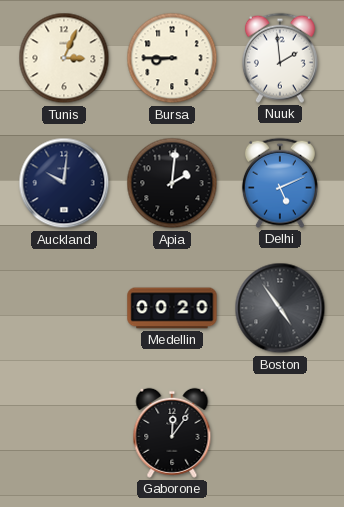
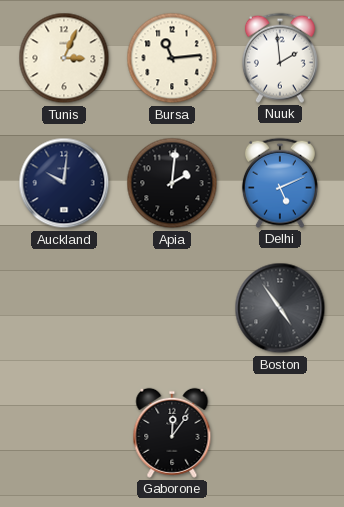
Bursa: 8:45 -> 11:14 (172, 58)
Medellin: 00:20 -> none (172, 308)
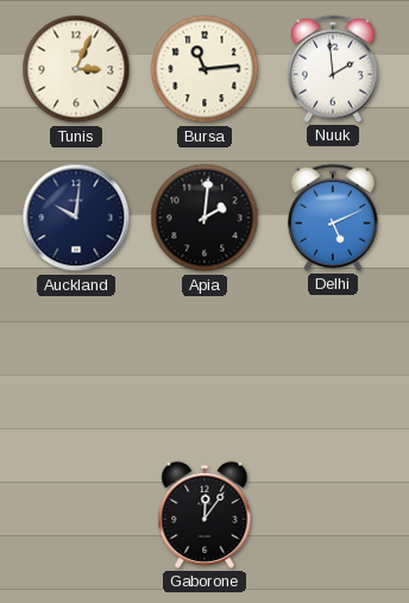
Boston: 4:54 -> none (280, 308)
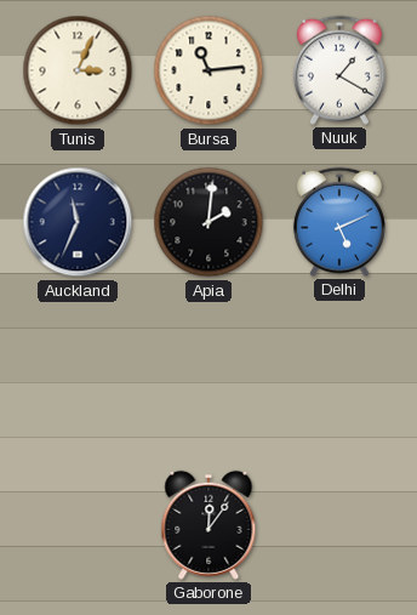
Nuuk: 1:59 -> 1:20 (339, 70)
Auckland: 10:01 -> 11:34 (78, 222)
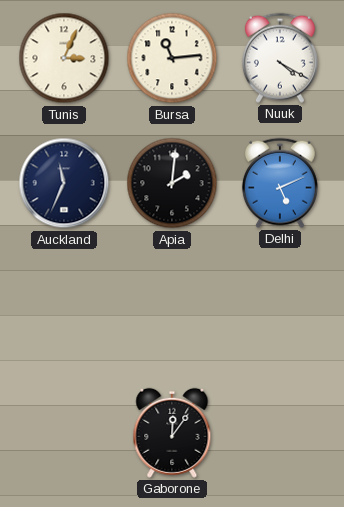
Nuuk: 1:20 -> 4:20 (280, 58)
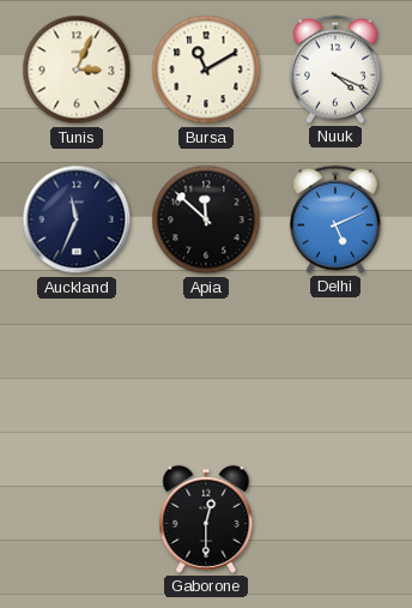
Bursa: 11:14 -> 11:10 (206, 70)
Nuuk: 4:20 -> 4:19 (335, 70)
Apia: 2:01 -> 11:52 (206, 219)
Gaborone: 12:06 -> 12:30 (206, 519)
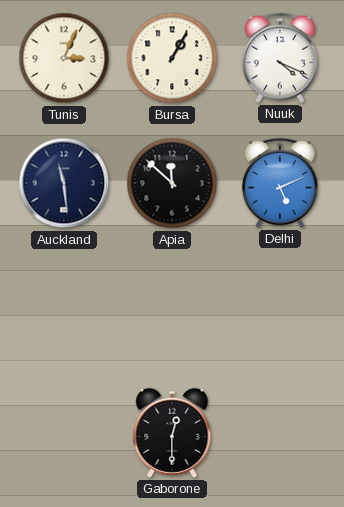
Bursa: 11:10 -> 1:05 (172, 58)
Auckland: 11:34 -> 11:29 (64, 183)
